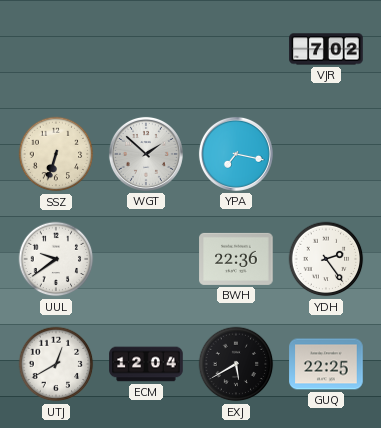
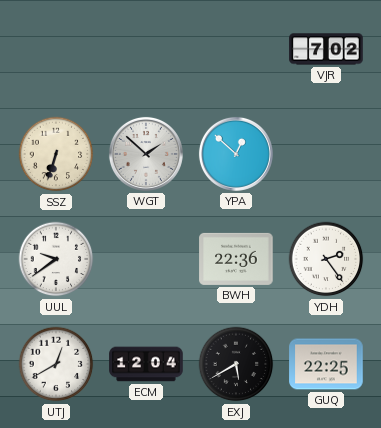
YPA: 7:17 -> 12:52 (236, 154)
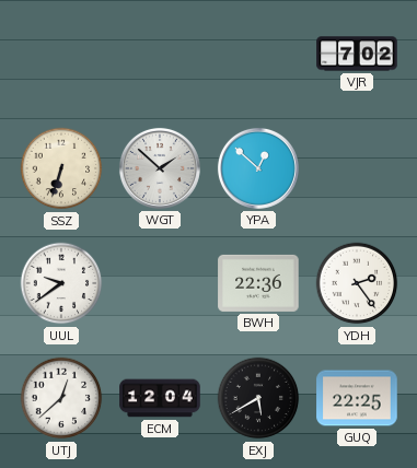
UTJ: 12:40 -> 12:38 (61, 398)
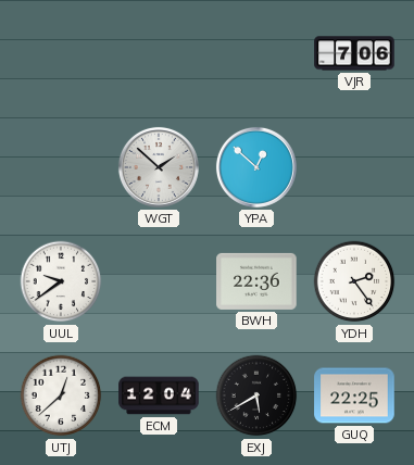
VJR: 7:02 -> 7:06 (354, 53)
SSZ: 6:33 -> none (61, 168)
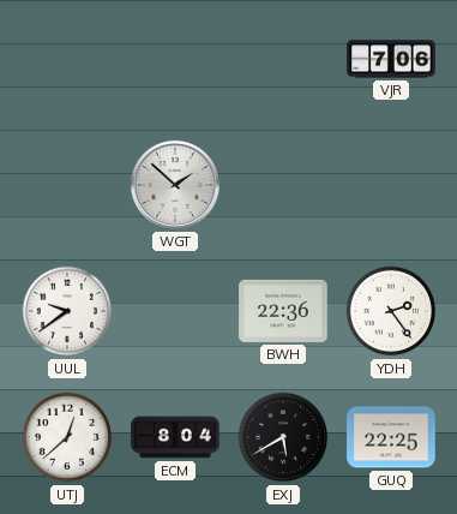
YPA: 12:52 -> none (256, 167)
ECM: 12:04 -> 8:04 (175, 437)
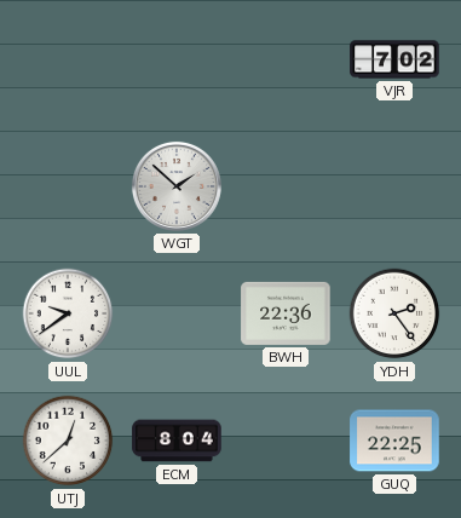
VJR: 7:06 -> 7:02 (394, 59)
EXJ: 5:40 -> none (283, 437)
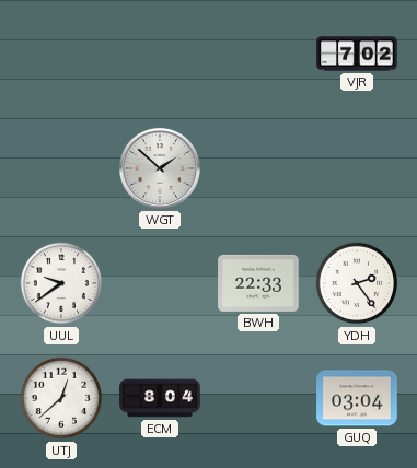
BWH: 22:36 -> 22:33 (258, 283)
GUQ: 22:25 -> 03:04 (357, 398)
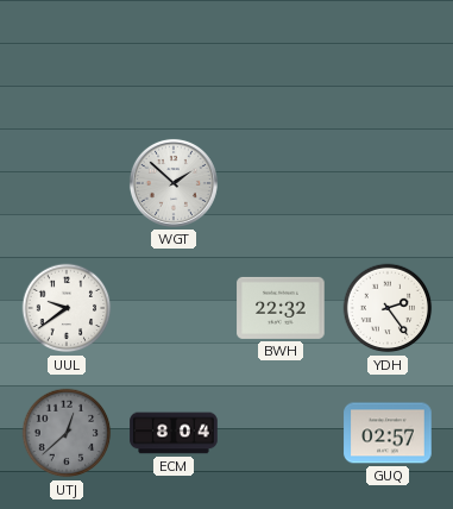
VJR: 7:02 -> none (357, 54)
BWH: 22:33 -> 22:32 (281, 308)
UTJ dial: white -> grey (67, 433)
GUQ: 03:04 -> 02:57 (388, 433)
